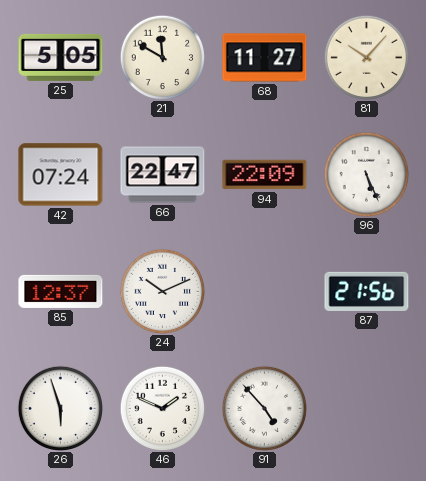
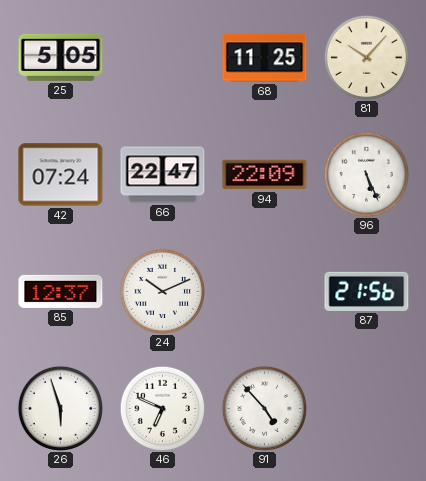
21: 11:50 -> none (162, 57)
68: 11:27 -> 11:25 (265, 58)
46: 1:49 -> 6:49 (162, 408)
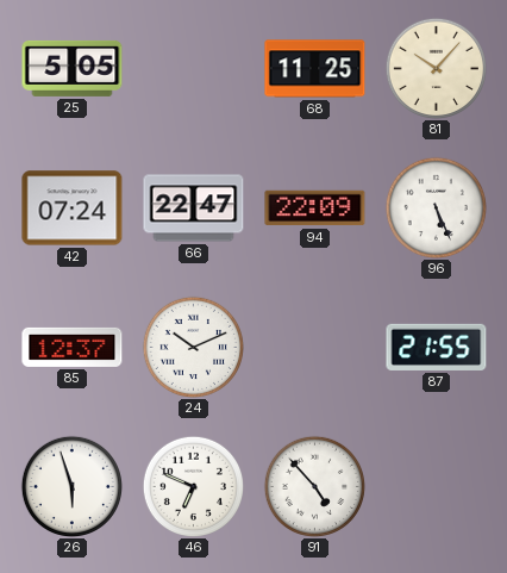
87: 21:56 -> 21:55 (437, 347)
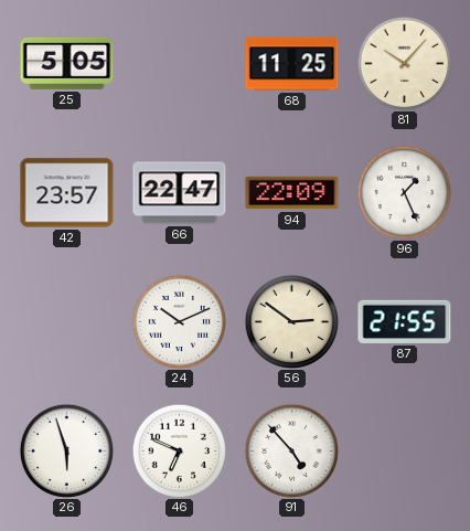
42: 07:24 -> 23:57 (67, 193)
96: 5:26 -> 1:26 (404, 192)
85: 12:37 -> none (73, 347)
56: none -> 2:51 (291, 321)
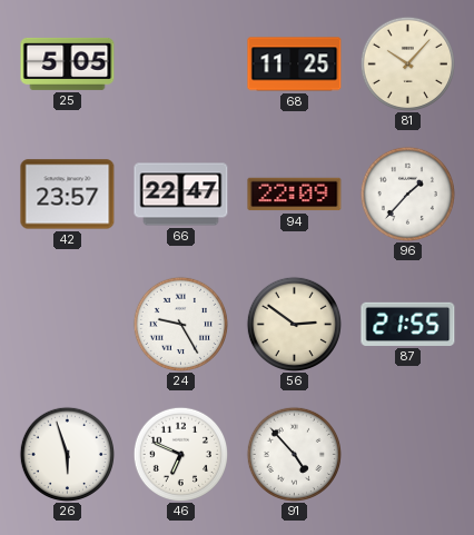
96: 1:26 -> 1:37 (407, 194)
24: 10:11 -> 9:25 (180, 324)
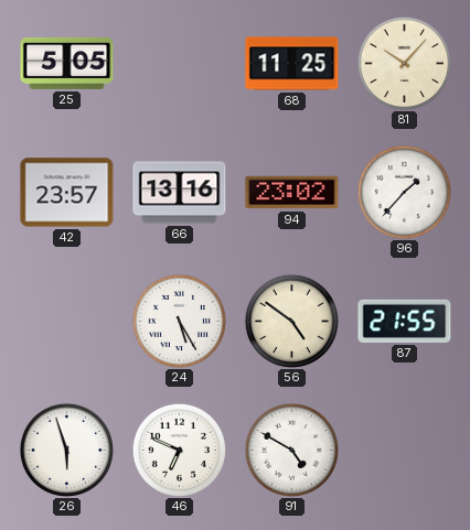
66: 22:47 -> 13:16 (180, 193)
94: 22:09 -> 23:02 (292, 193)
24: 9:25 -> 5:25 (179, 321)
56: 2:51 -> 4:51 (291, 321)
91: 4:53 -> 4:50 (291, 450)
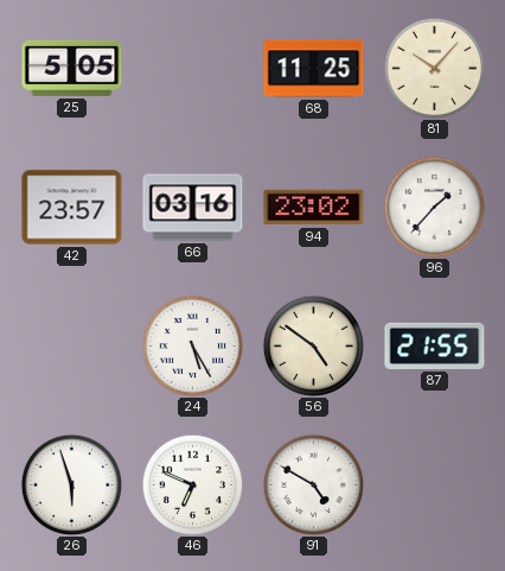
66: 13:16 -> 03:16 (193, 208)
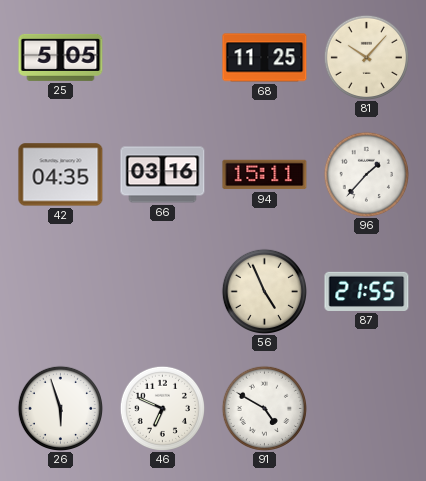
42: 23:57 -> 04:35 (61, 175)
94: 23:02 -> 15:11 (265, 175)
24: 5:25 -> none (192, 345)
56: 4:51 -> 4:56 (264, 291)
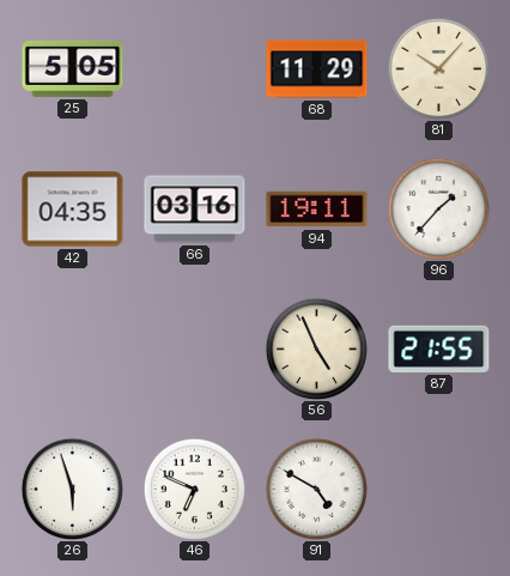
68: 11:25 -> 11:29 (317, 69)
94: 15:11 -> 19:11 (317, 210)
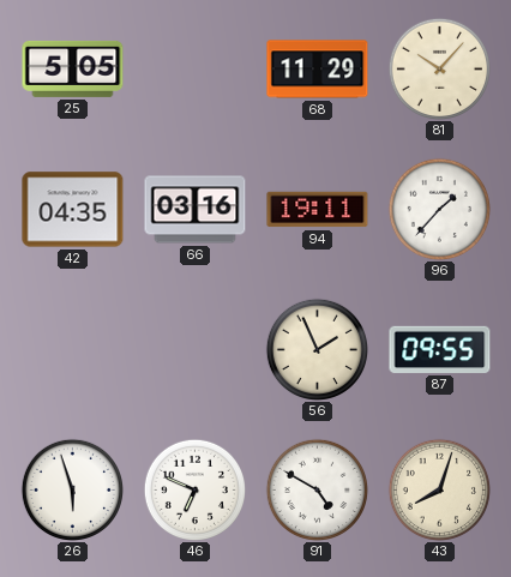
56: 4:56 -> 1:56 (317, 349)
87: 21:55 -> 09:55 (440, 349)
43: none -> 8:03 (439, 489)
